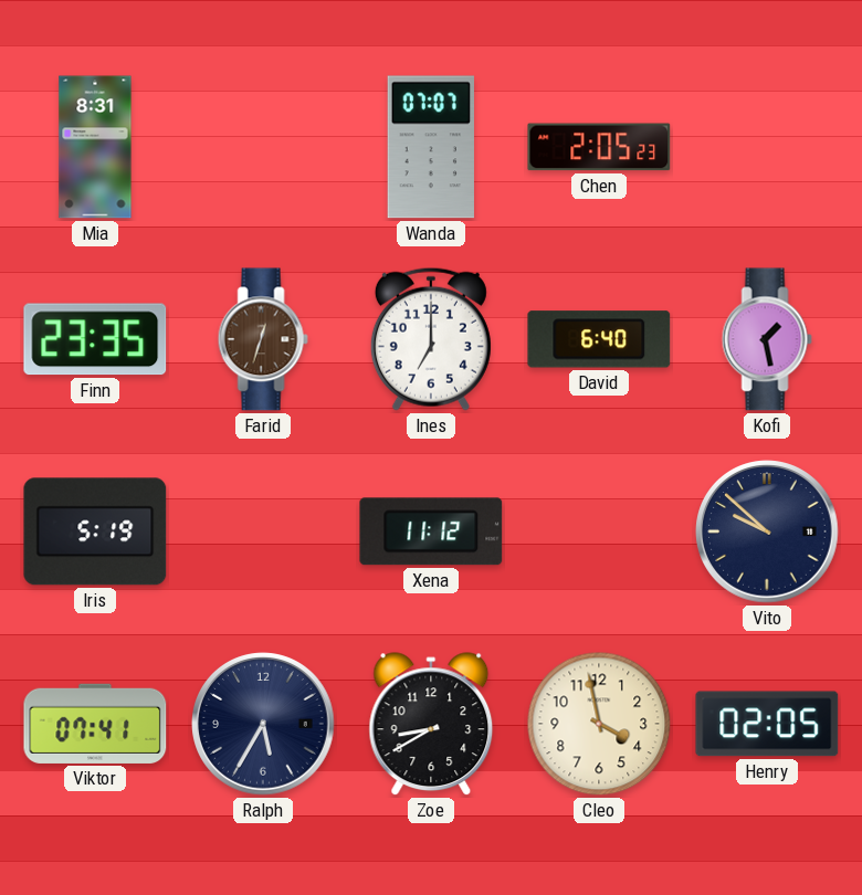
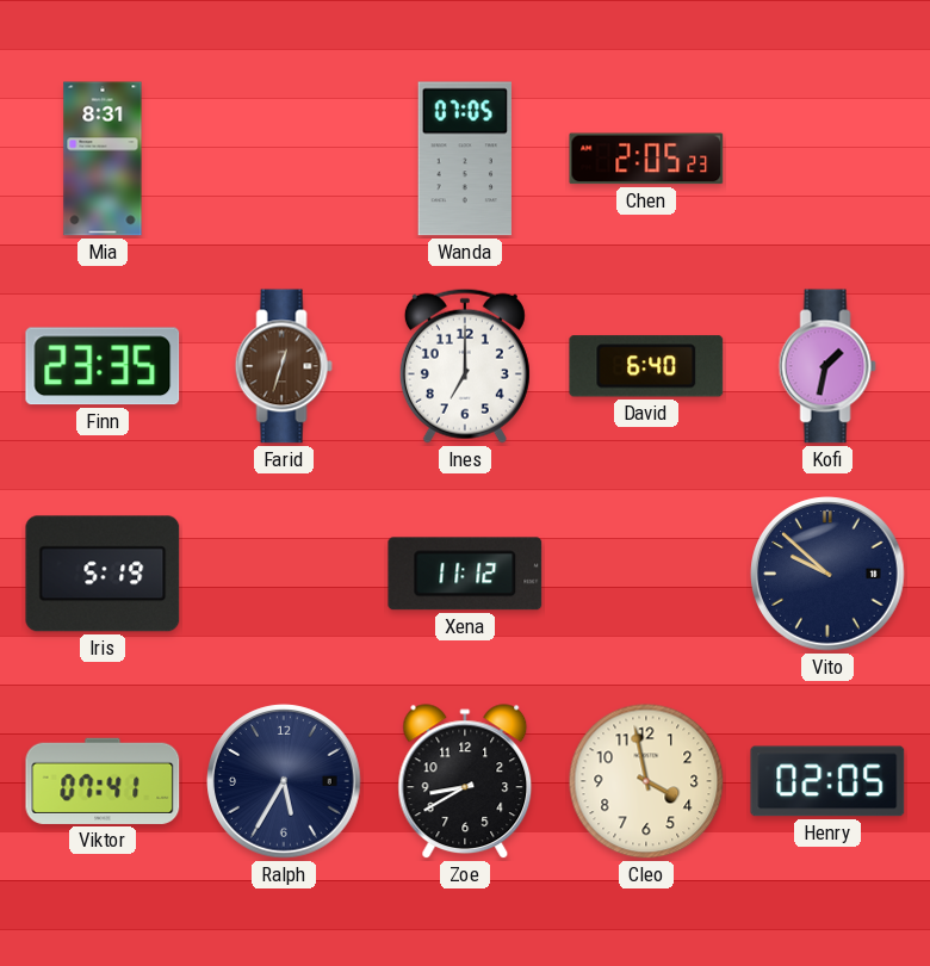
Wanda: 07:07 -> 07:05 (465, 159)
Kofi: 1:28 -> 1:32 (827, 366)
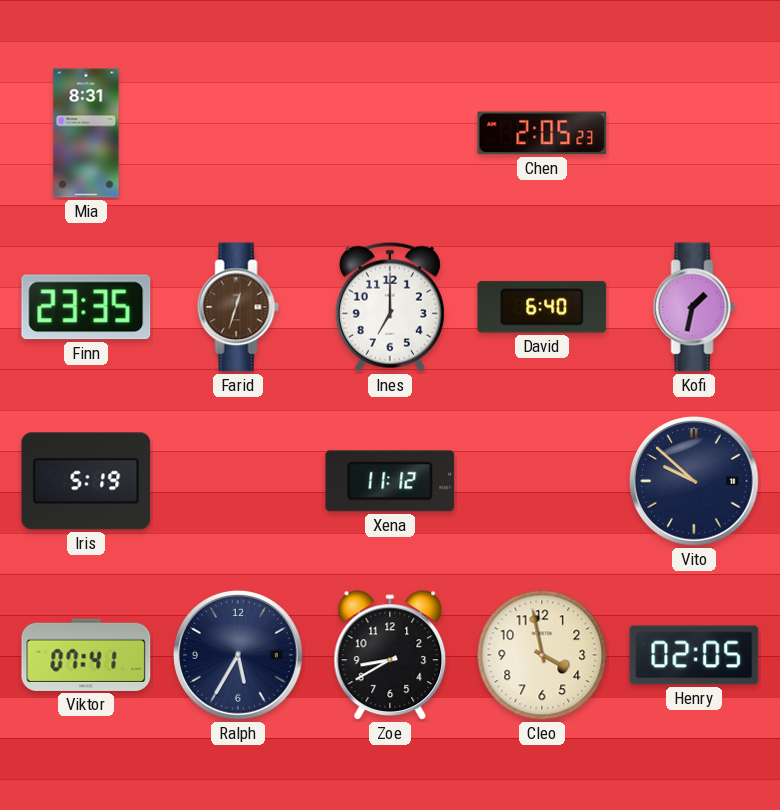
Wanda: 07:05 -> none (465, 159)
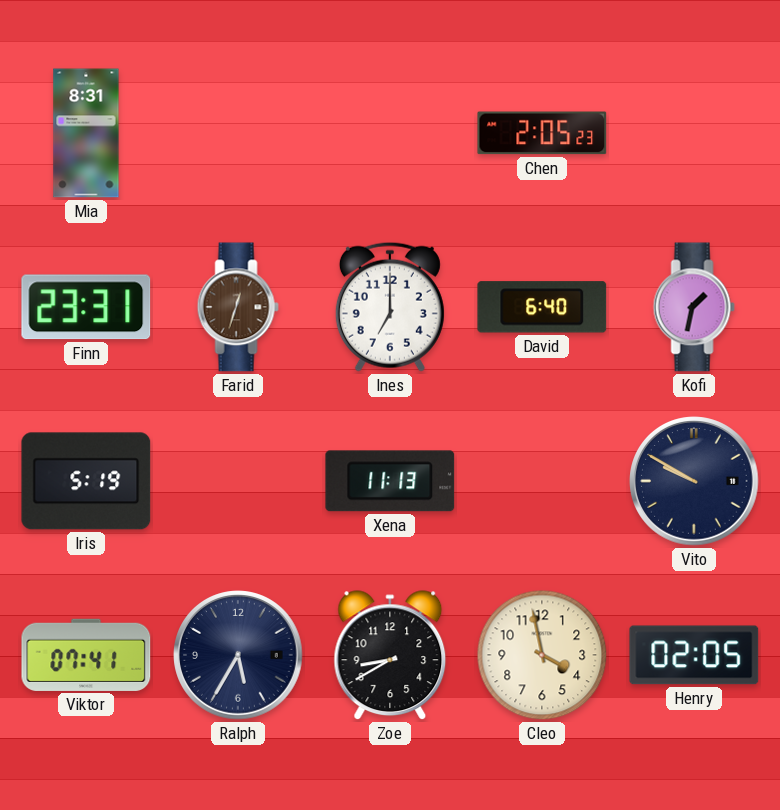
Finn: 23:35 -> 23:31 (86, 307)
Xena: 11:12 -> 11:13 (390, 481)
Vito: 9:52 -> 9:50 (694, 481)
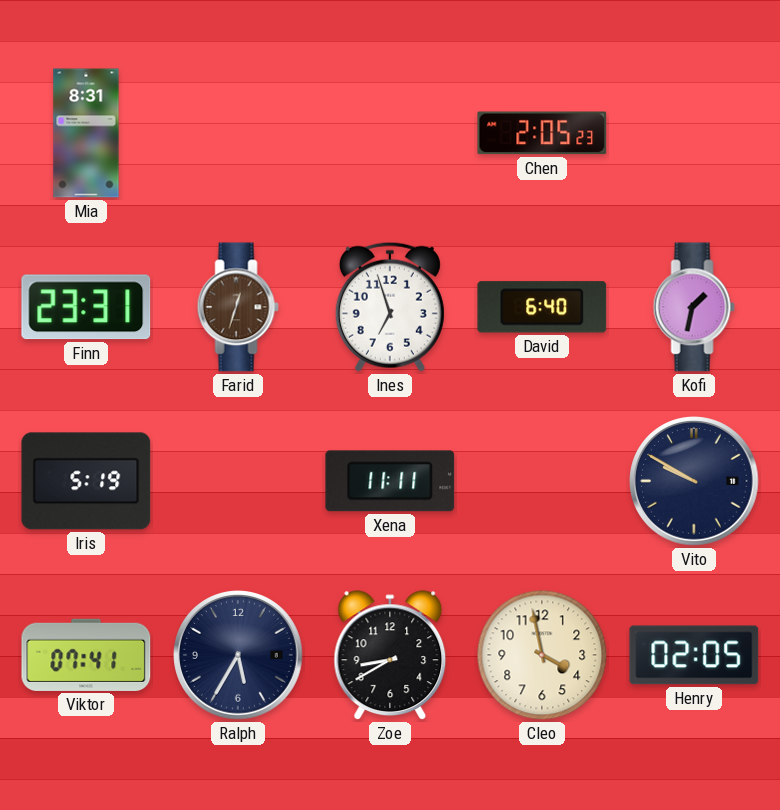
Ines: 7:00 -> 6:57 (390, 307)
Xena: 11:13 -> 11:11 (390, 481)
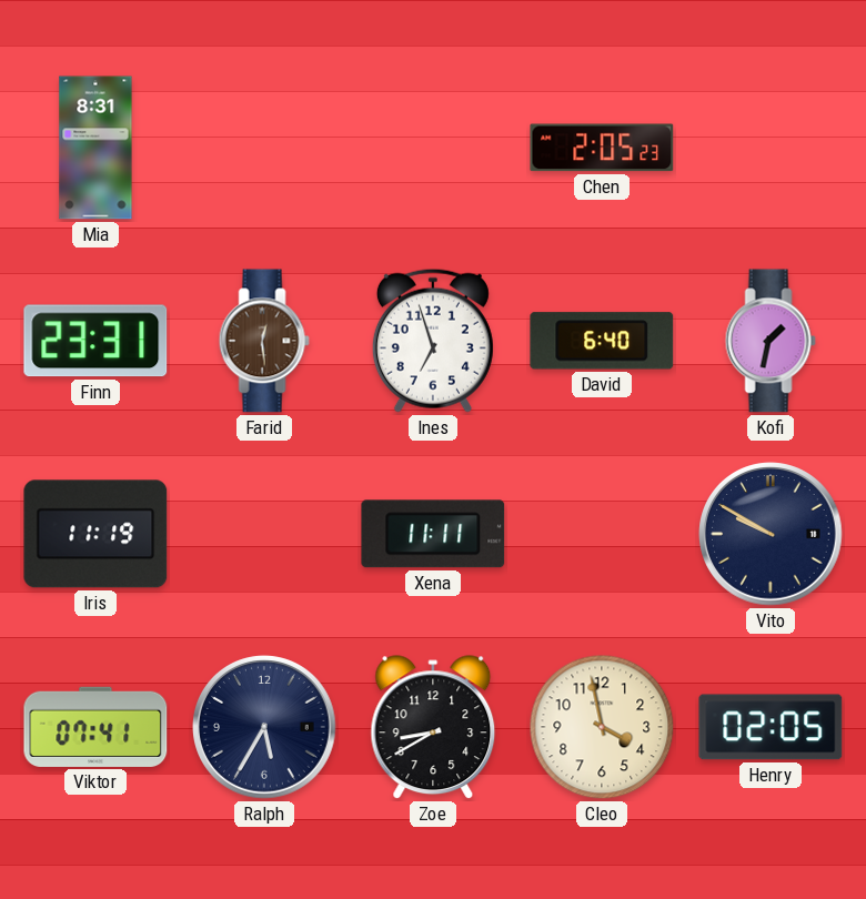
Farid: 12:33 -> 12:29 (264, 341)
Iris: 5:19 -> 11:19 (95, 534)
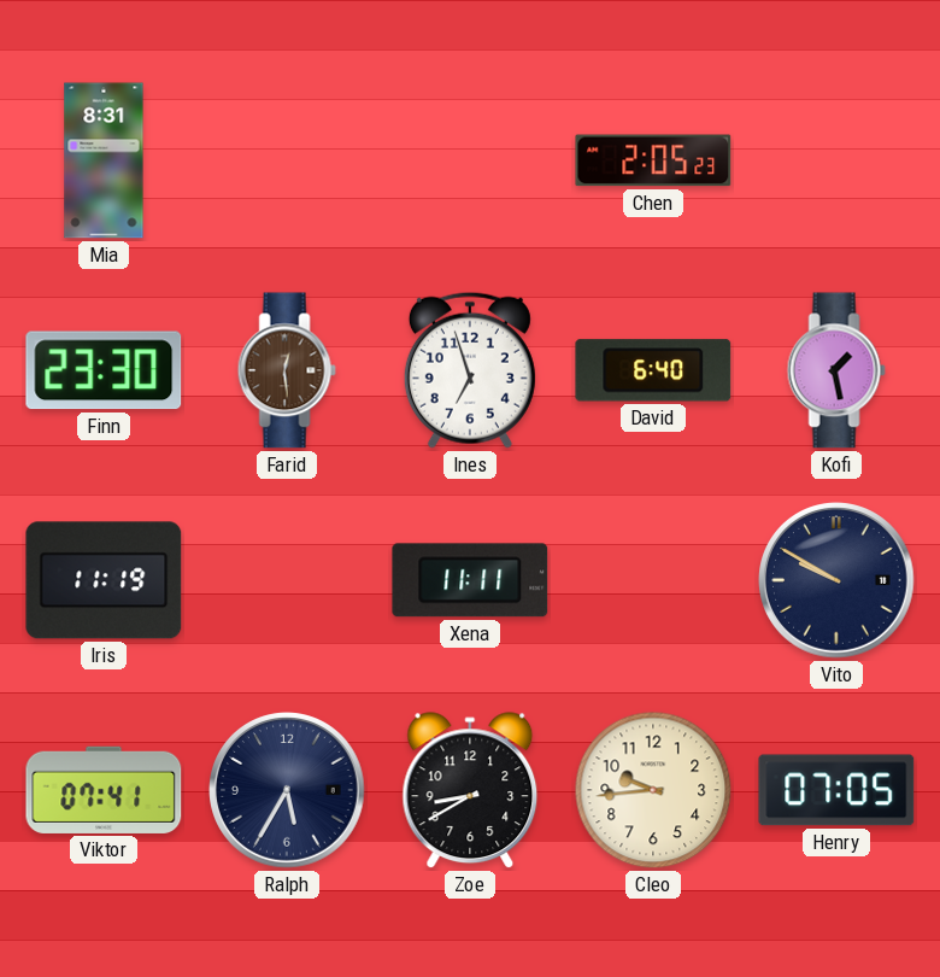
Finn: 23:31 -> 23:30 (104, 370)
Kofi: 1:32 -> 1:28 (836, 370)
Cleo: 3:58 -> 9:44 (653, 790)
Henry: 02:05 -> 07:05 (836, 790)
